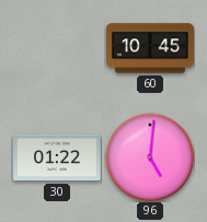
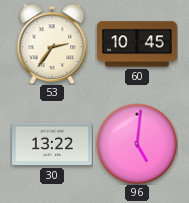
53: none -> 2:36 (52, 44)
30: 01:22 -> 13:22 (53, 144)
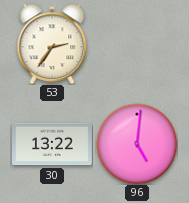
60: 10:45 -> none (138, 44)
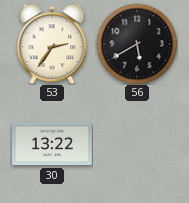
56: none -> 5:40 (137, 44)
96: 5:01 -> none (137, 144)
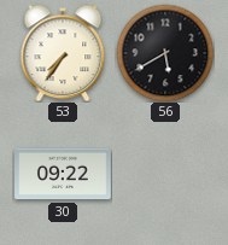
53: 2:36 -> 7:36 (63, 53)
30: 13:22 -> 09:22 (64, 174)
